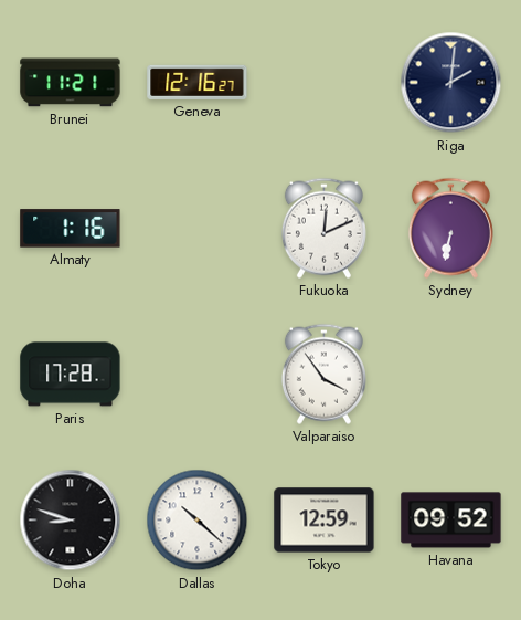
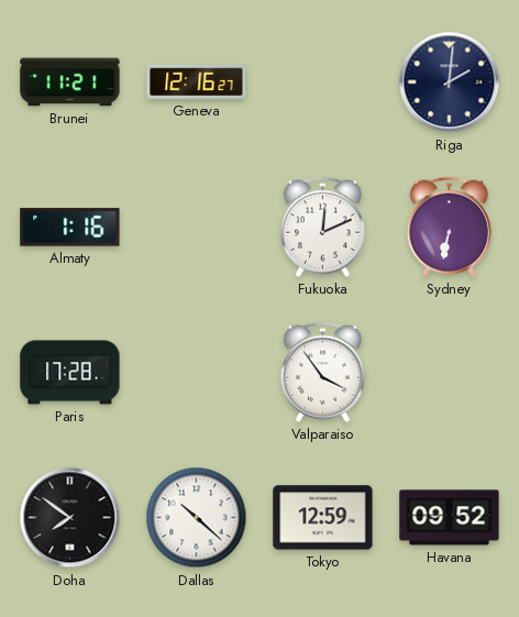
Doha: 8:48 -> 7:51 (70, 518)
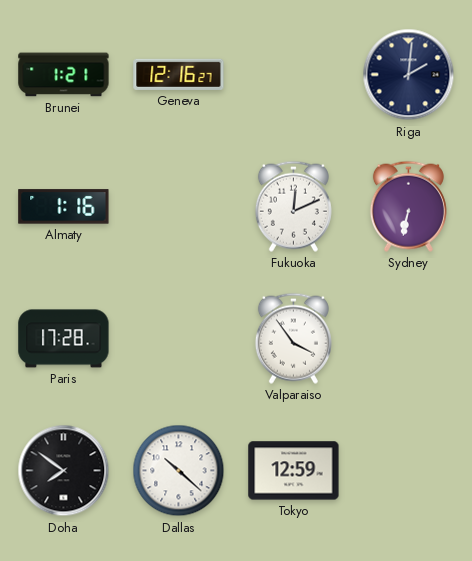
Brunei: 11:21 -> 1:21 (64, 75)
Havana: 09:52 -> none (450, 518)
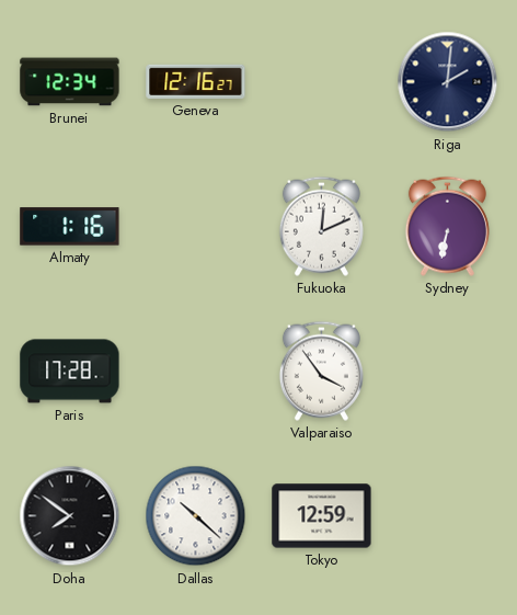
Brunei: 1:21 -> 12:34 (70, 82)
